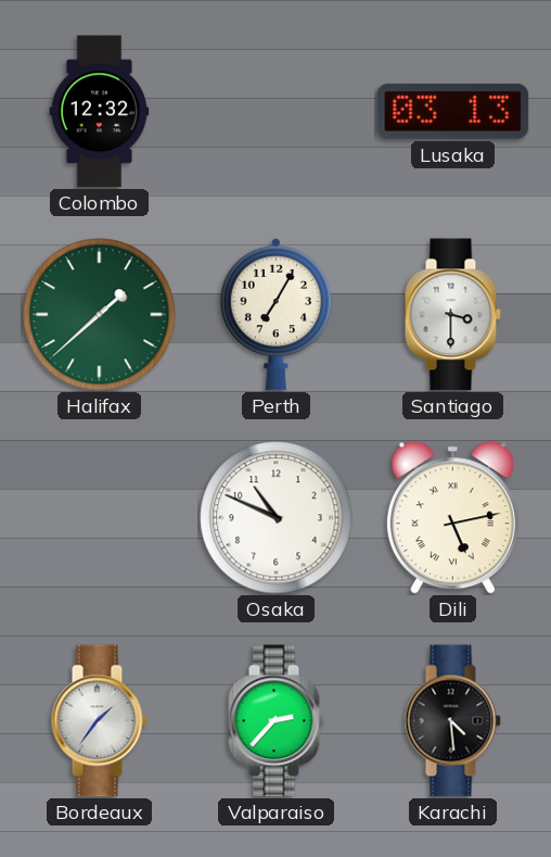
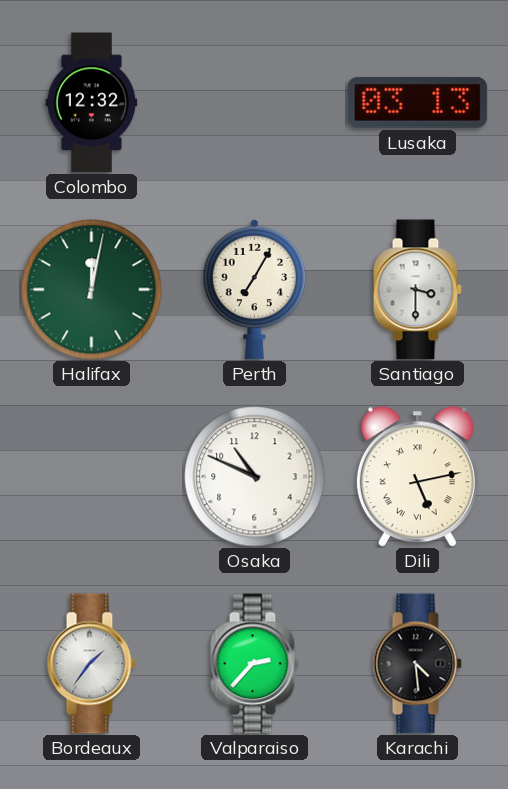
Halifax: 1:38 -> 12:02 (92, 290)
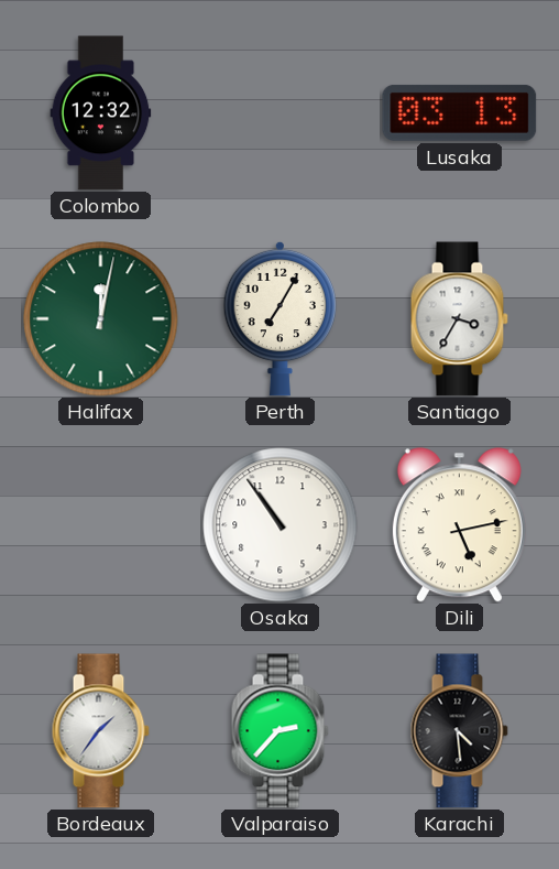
Santiago: 3:30 -> 3:35 (459, 319)
Osaka: 10:49 -> 10:54 (281, 525)
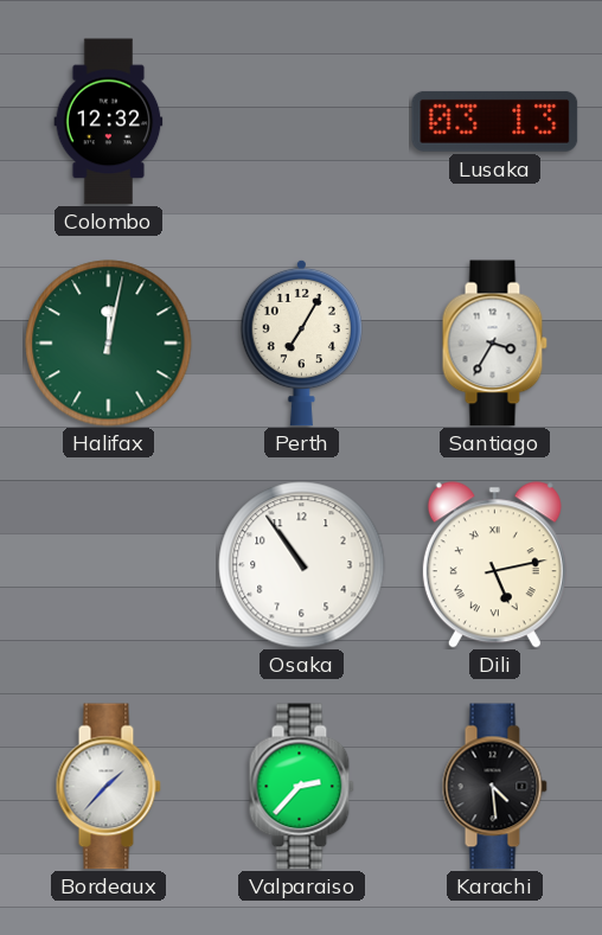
Bordeaux: 1:36 -> 1:37 (108, 787)
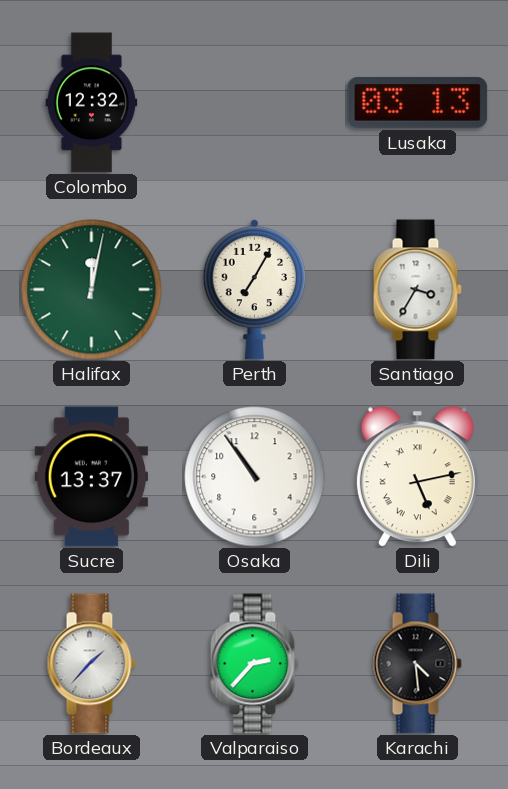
Sucre: none -> 13:37 (92, 477)
